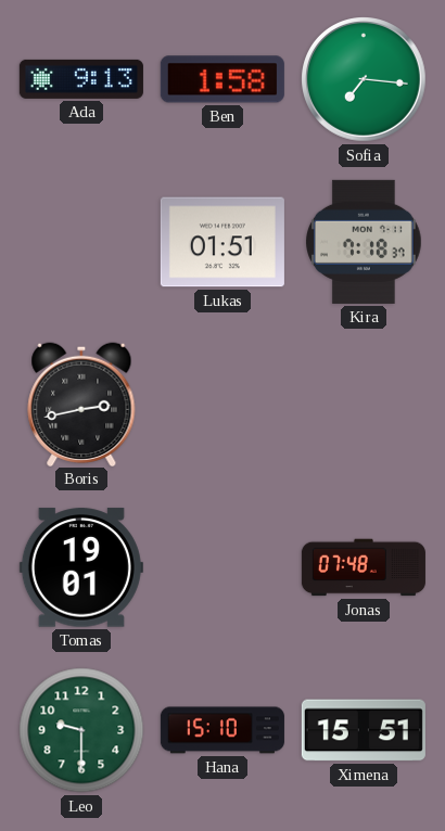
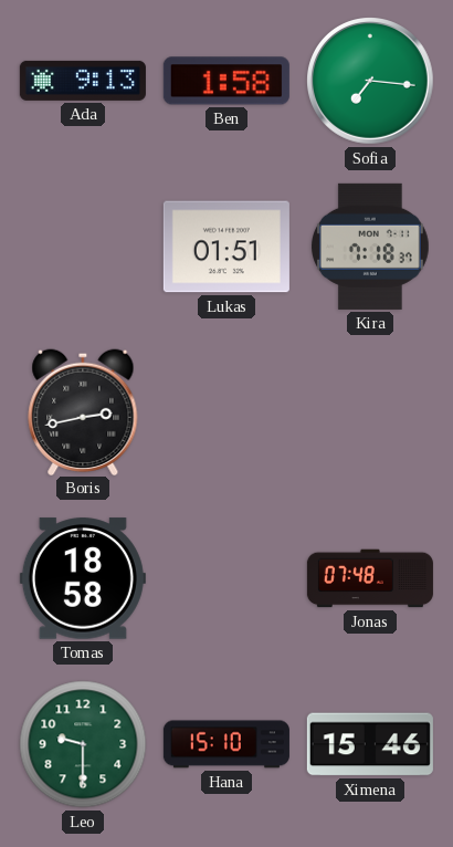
Tomas: 19:01 -> 18:58 (83, 578)
Ximena: 15:51 -> 15:46 (370, 744)
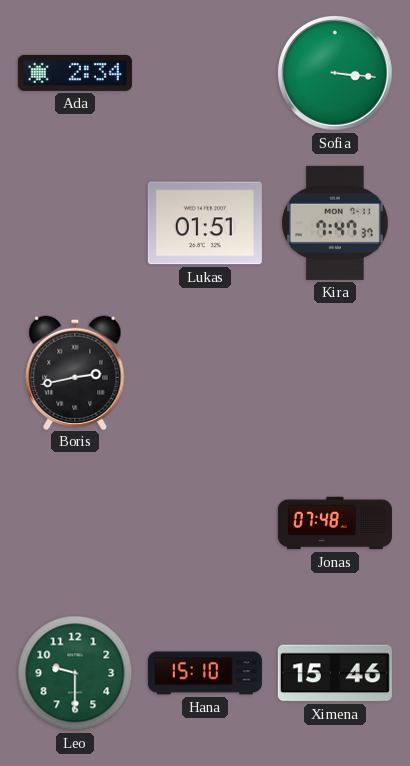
Ada: 9:13 -> 2:34 (75, 73)
Ben: 1:58 -> none (227, 81)
Sofia: 7:16 -> 3:16 (336, 74)
Kira: 7:18 -> 7:47 (336, 223)
Tomas: 18:58 -> none (83, 578)
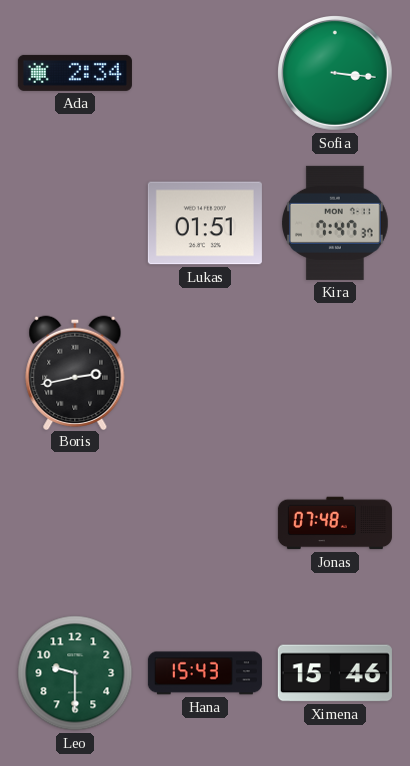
Hana: 15:10 -> 15:43 (205, 673)
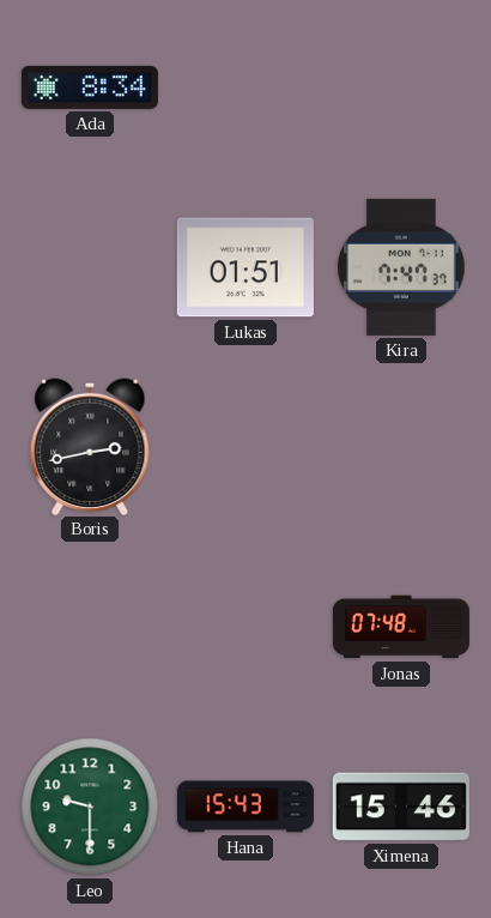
Ada: 2:34 -> 8:34 (90, 87)
Sofia: 3:16 -> none (336, 74)
